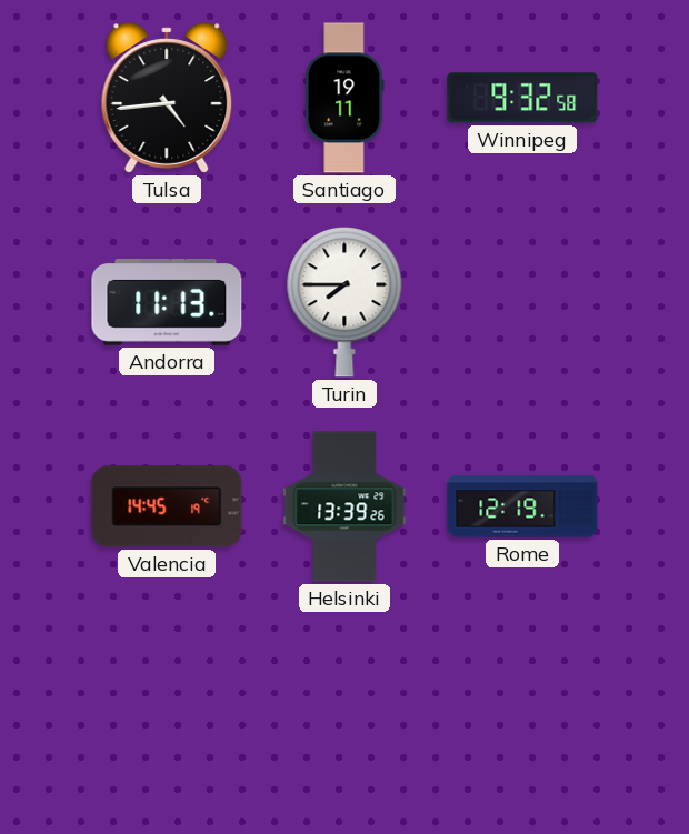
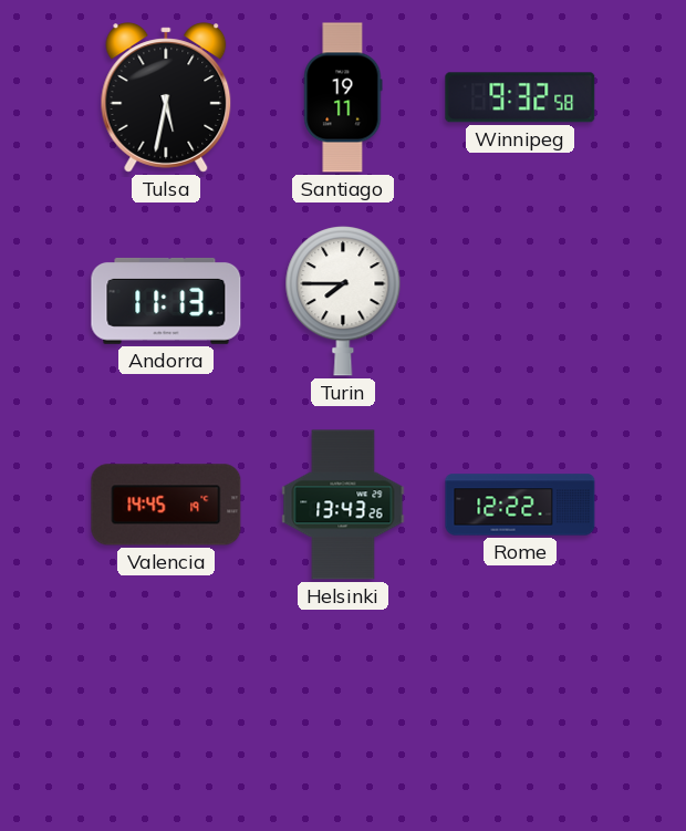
Tulsa: 4:44 -> 5:32 (166, 97)
Helsinki: 13:39 -> 13:43 (343, 505)
Rome: 12:19 -> 12:22 (520, 505)
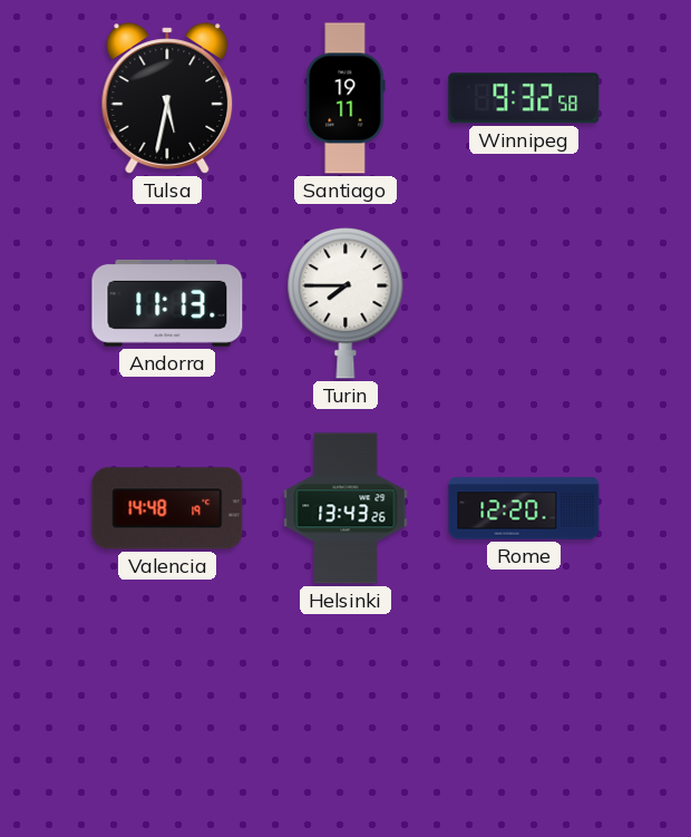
Valencia: 14:45 -> 14:48 (167, 508)
Rome: 12:22 -> 12:20 (524, 508)
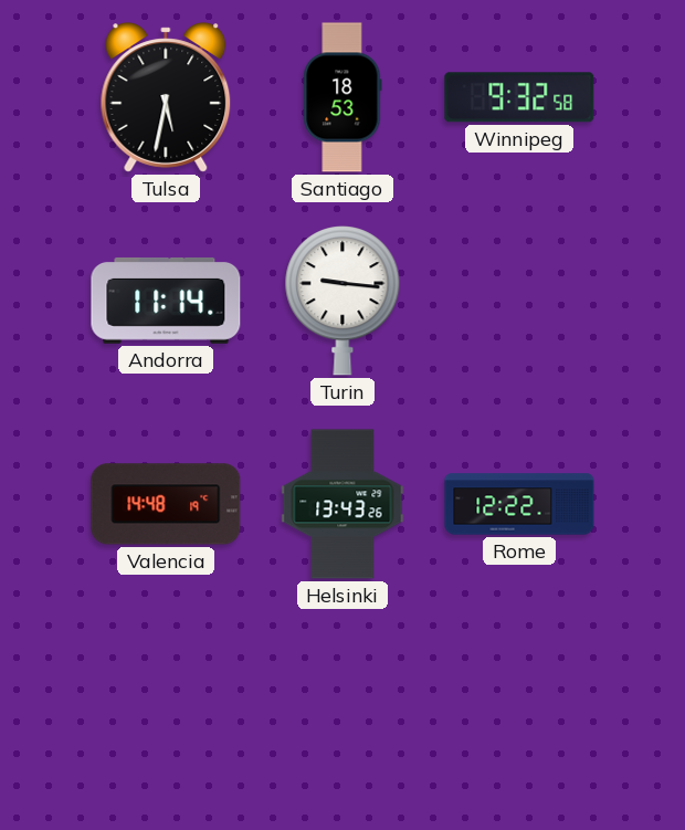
Santiago: 19:11 -> 18:53 (342, 97)
Andorra: 11:13 -> 11:14 (166, 301)
Turin: 7:45 -> 9:16 (342, 301)
Rome: 12:20 -> 12:22 (519, 504)
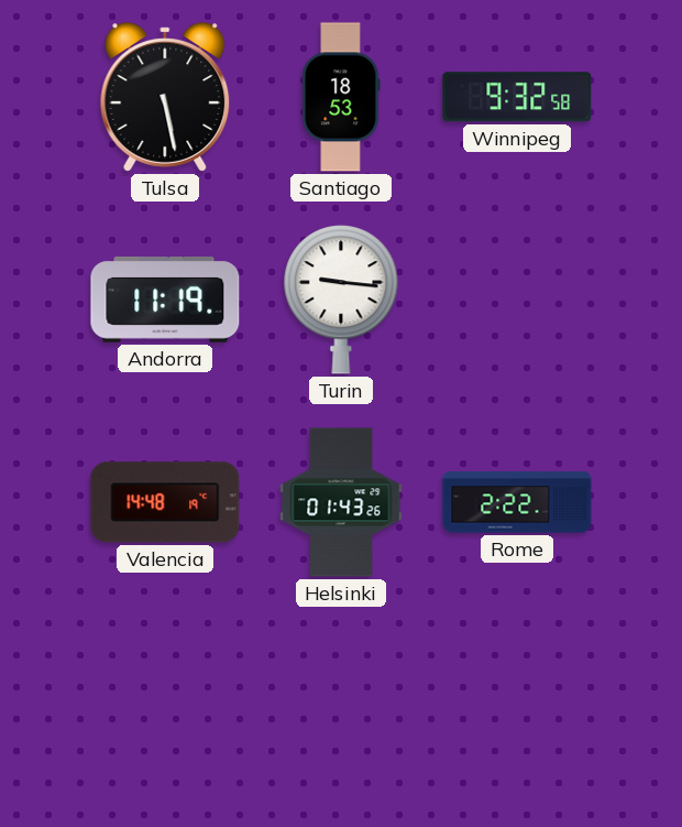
Tulsa: 5:32 -> 5:28 (165, 97)
Andorra: 11:14 -> 11:19 (165, 300)
Helsinki: 13:43 -> 01:43 (341, 502)
Rome: 12:22 -> 2:22 (517, 502)
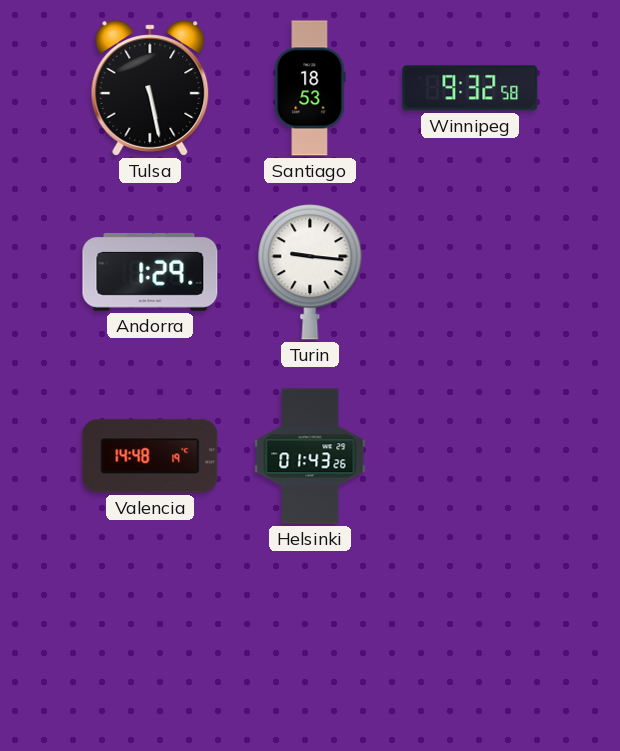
Andorra: 11:19 -> 1:29 (150, 272)
Rome: 2:22 -> none (517, 502)
